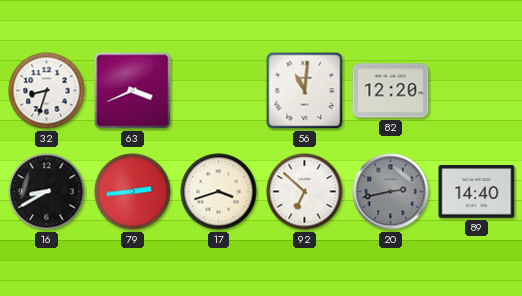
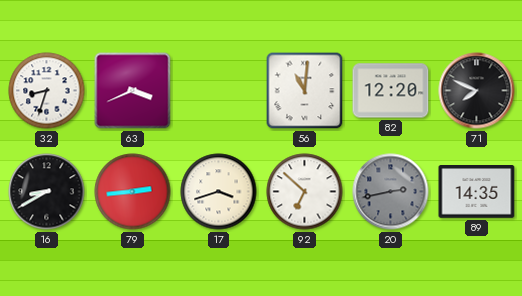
71: none -> 7:49 (477, 91)
89: 14:40 -> 14:35 (477, 192)
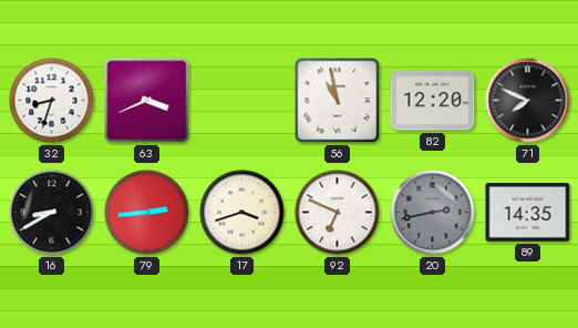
56: 11:01 -> 10:58 (338, 101)
92: 6:52 -> 6:49 (338, 213)
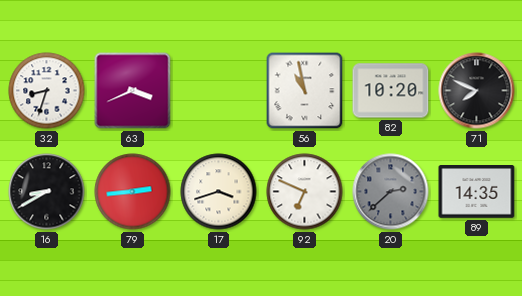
82: 12:20 -> 10:20 (391, 91)
20: 2:43 -> 2:38 (391, 192)
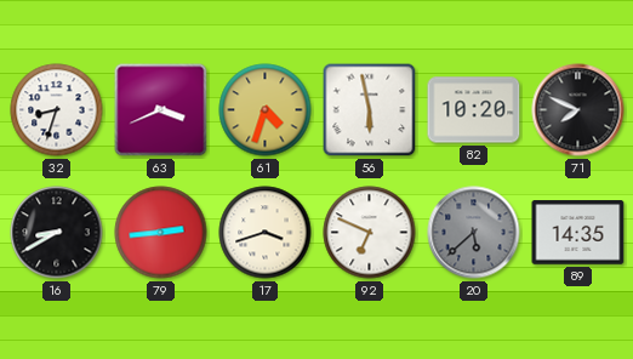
61: none -> 4:33 (266, 110)
56: 10:58 -> 5:58 (370, 110)
20: 2:38 -> 5:38 (474, 233)
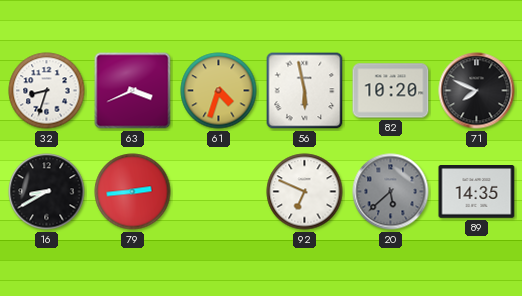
17: 3:42 -> none (266, 233)
